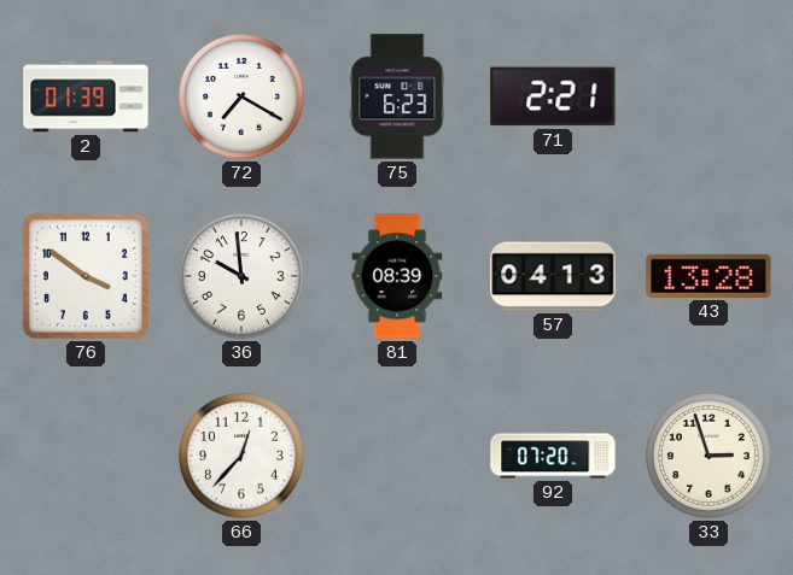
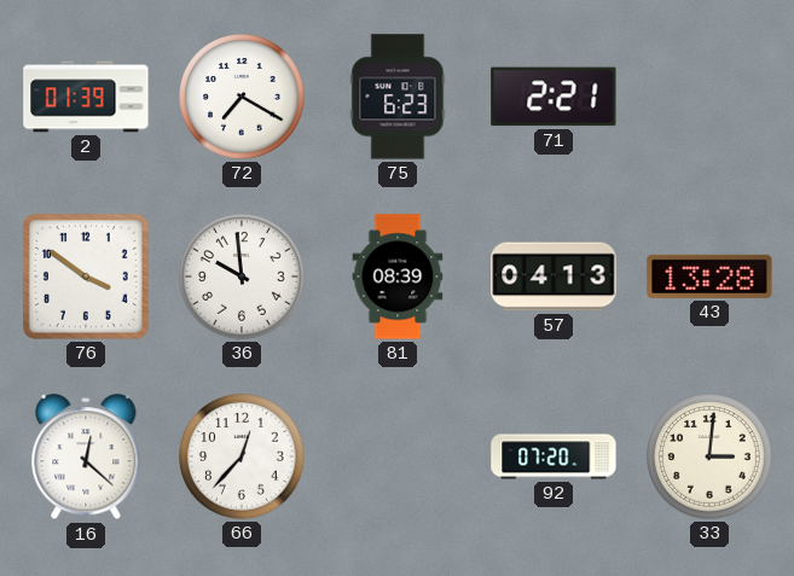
16: none -> 12:22 (86, 458)
33: 2:57 -> 3:01 (711, 458)
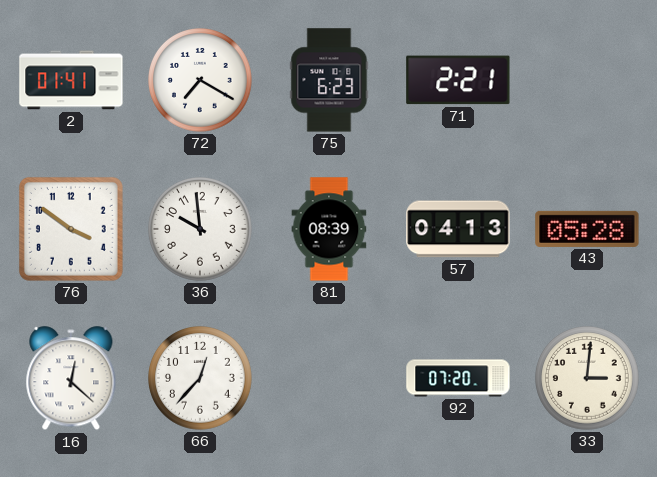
2: 01:39 -> 01:41 (71, 80)
43: 13:28 -> 05:28 (587, 229)
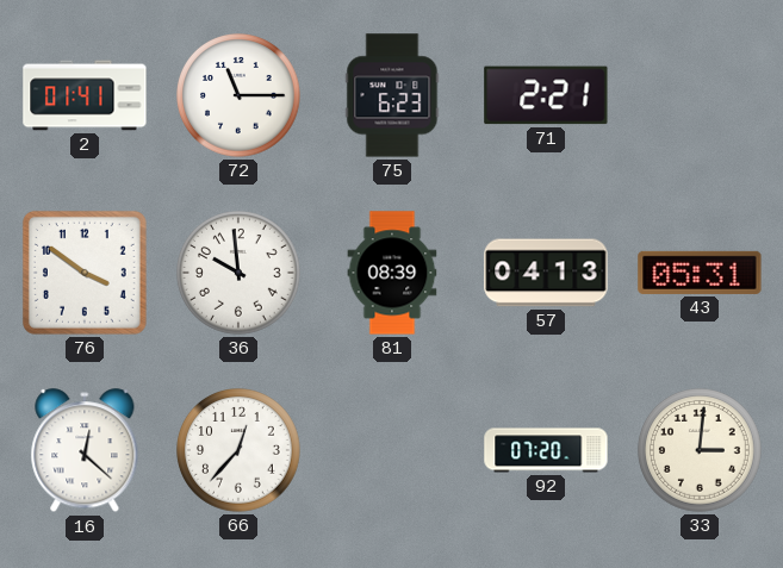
72: 7:20 -> 11:15 (240, 96)
43: 05:28 -> 05:31 (700, 273)
